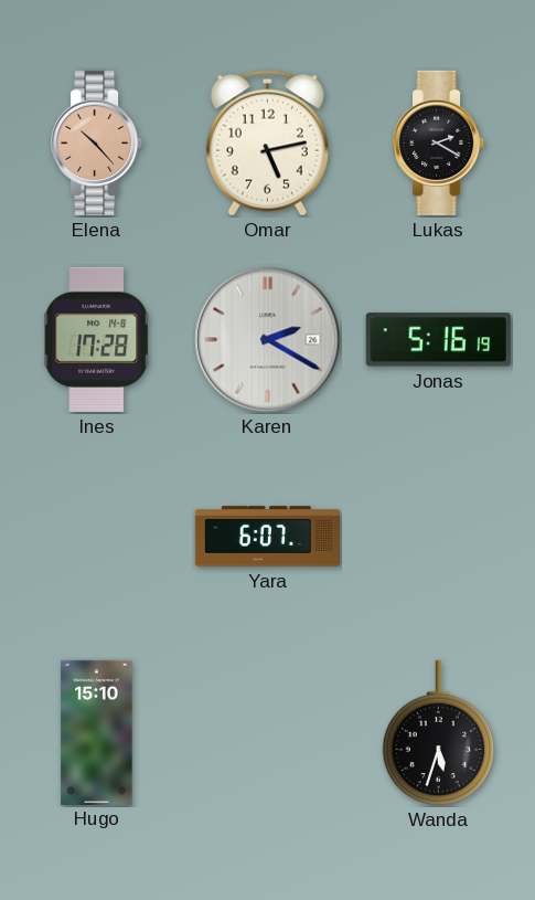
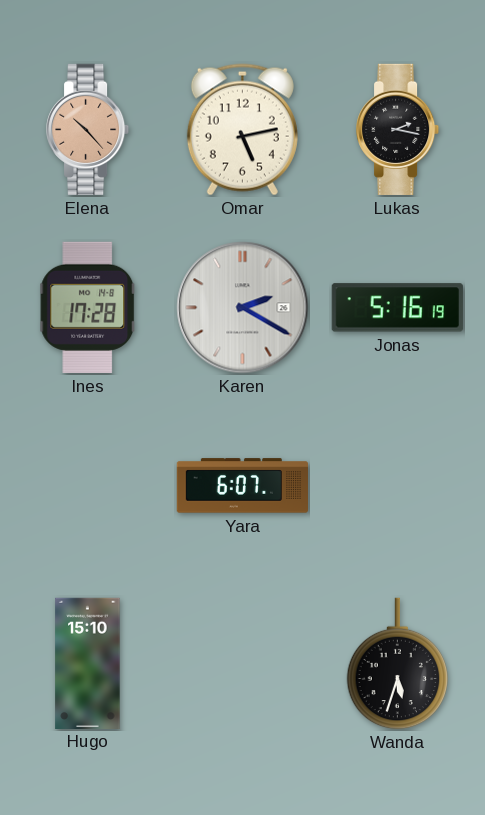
Lukas: 2:20 -> 2:17 (398, 129)
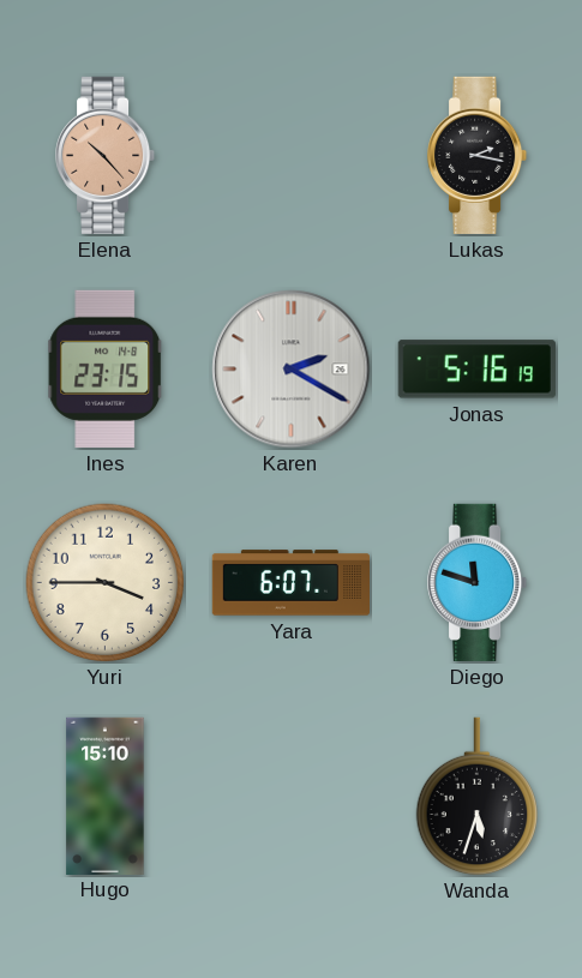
Omar: 5:13 -> none (242, 130)
Ines: 17:28 -> 23:15 (106, 368)
Yuri: none -> 3:45 (106, 583)
Diego: none -> 11:48 (478, 582)
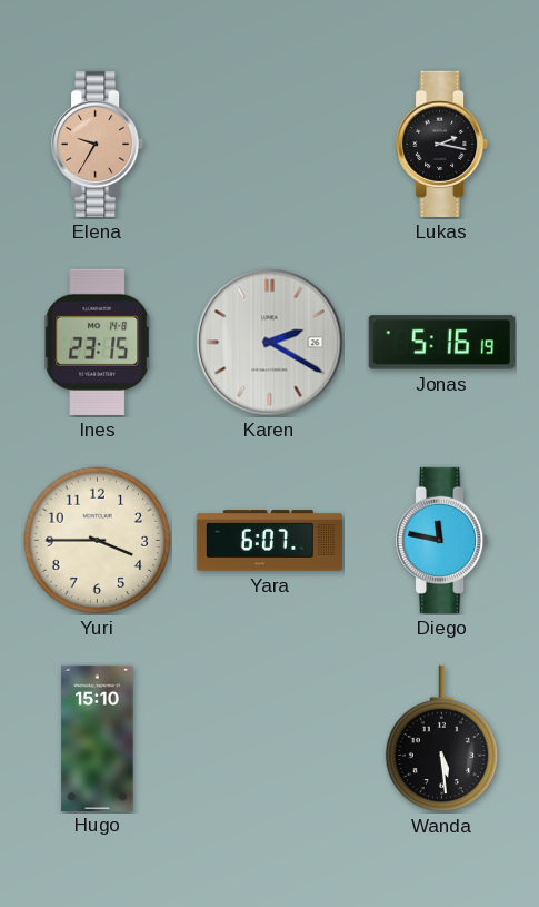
Elena: 10:23 -> 9:35 (98, 144)
Diego: 11:48 -> 11:47 (442, 540)
Wanda: 5:33 -> 5:29 (441, 739)
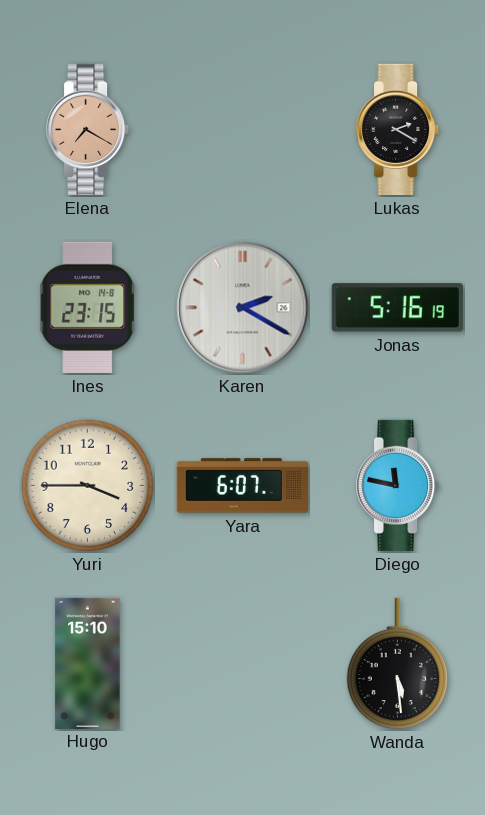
Elena: 9:35 -> 7:20 (88, 129)
Lukas: 2:17 -> 2:20 (398, 129)
